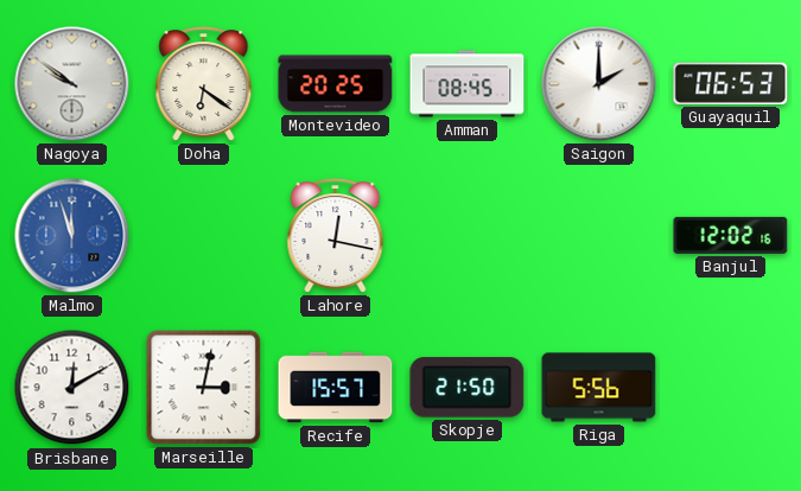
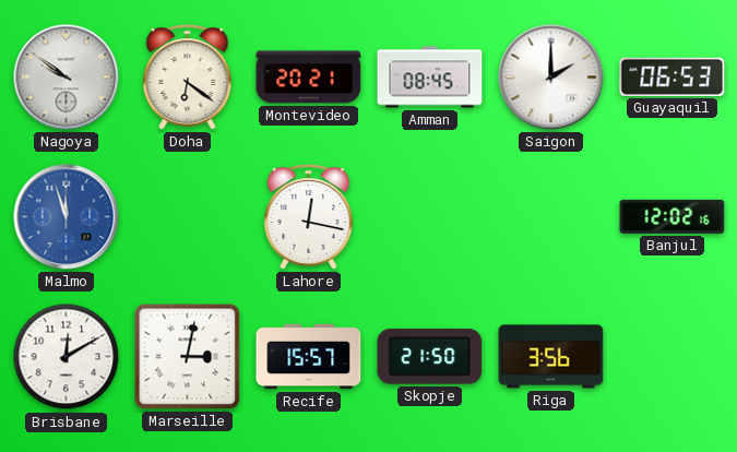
Montevideo: 20:25 -> 20:21 (309, 78)
Riga: 5:56 -> 3:56 (551, 357)
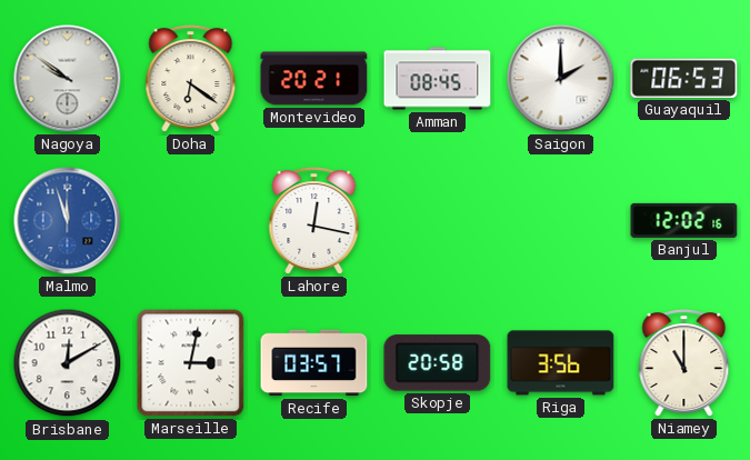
Recife: 15:57 -> 03:57 (314, 363)
Skopje: 21:50 -> 20:58 (438, 363)
Niamey: none -> 11:00 (684, 363)
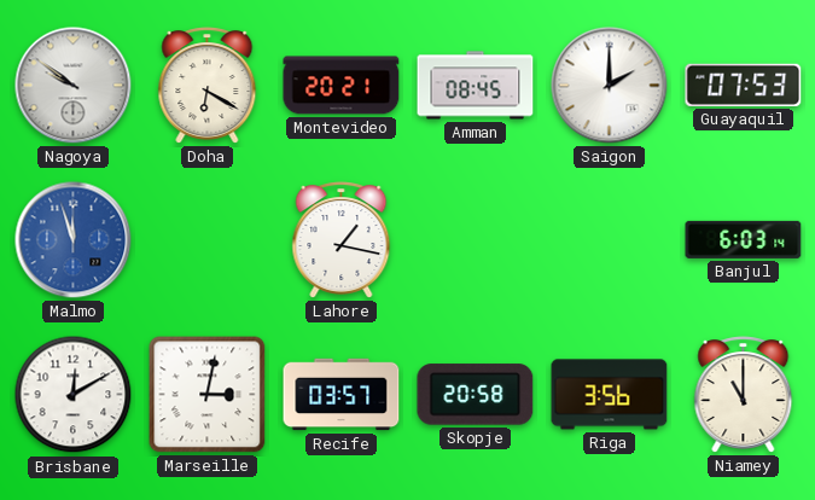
Doha: 6:21 -> 6:20 (208, 86)
Guayaquil: 06:53 -> 07:53 (744, 85)
Lahore: 12:17 -> 1:17 (342, 240)
Banjul: 12:02 -> 6:03 (744, 239)
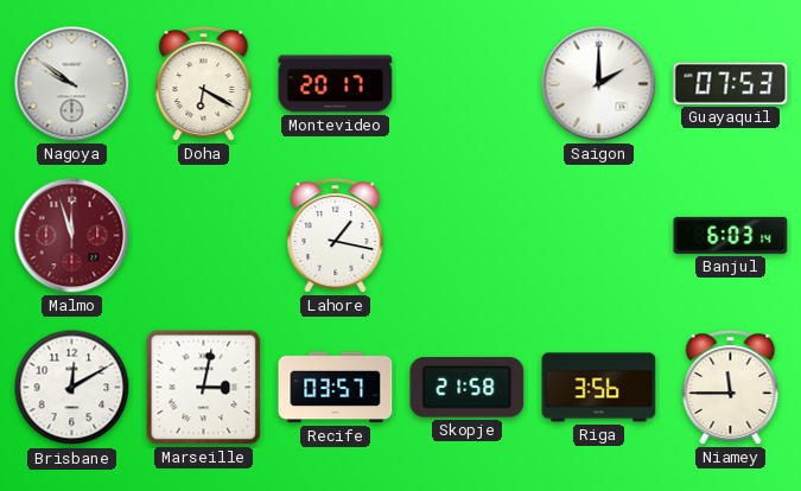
Montevideo: 20:21 -> 20:17 (336, 84)
Amman: 08:45 -> none (476, 86)
Malmo dial: blue -> burgundy (72, 236)
Skopje: 20:58 -> 21:58 (468, 388)
Niamey: 11:00 -> 11:45 (731, 388)
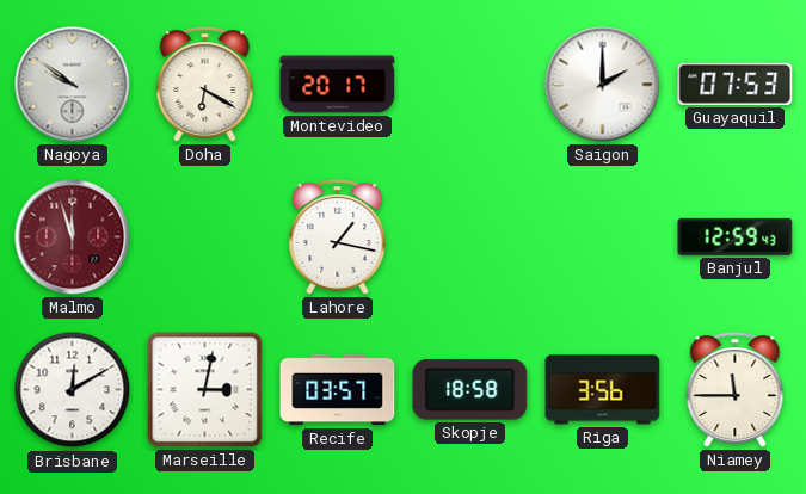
Banjul: 6:03 -> 12:59 (736, 236)
Skopje: 21:58 -> 18:58 (470, 390)
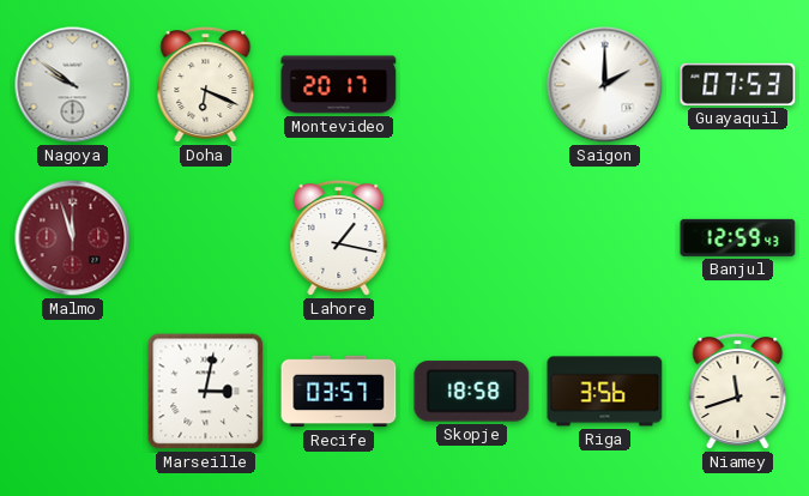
Doha: 6:20 -> 6:19 (206, 85)
Brisbane: 12:10 -> none (73, 390)
Niamey: 11:45 -> 11:42 (738, 392)
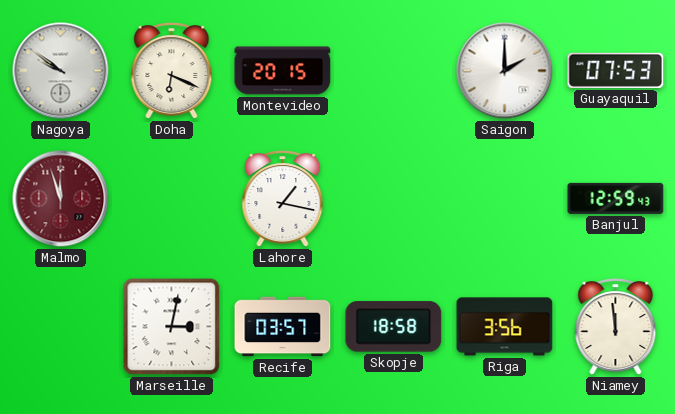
Montevideo: 20:17 -> 20:15 (283, 71)
Niamey: 11:42 -> 11:59 (616, 327)
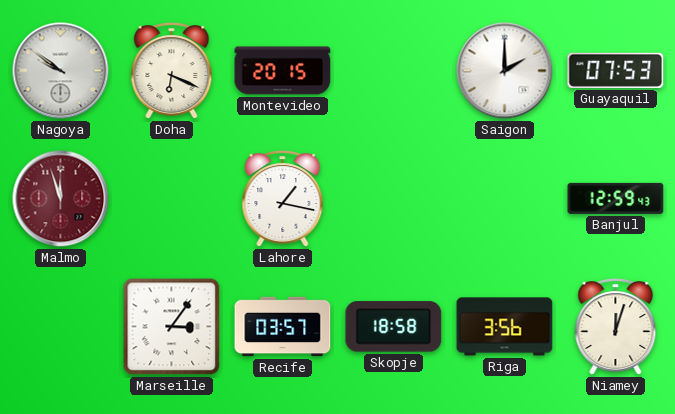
Marseille: 3:02 -> 3:06 (172, 327)
Niamey: 11:59 -> 12:03 (616, 327)
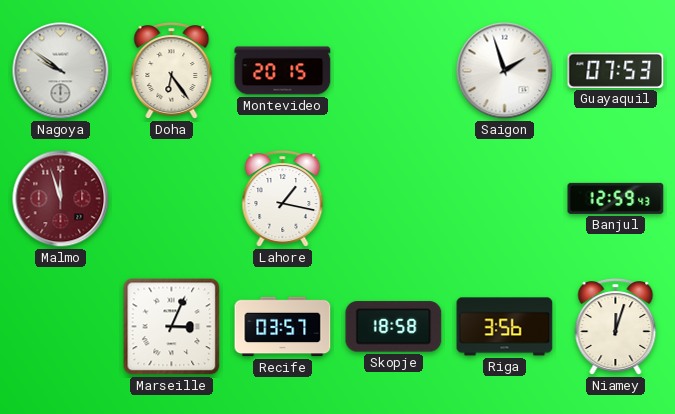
Doha: 6:19 -> 6:24 (172, 71)
Saigon: 2:00 -> 1:57 (505, 71)
Marseille: 3:06 -> 3:04 (172, 327)
